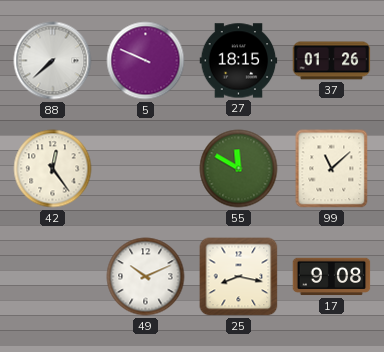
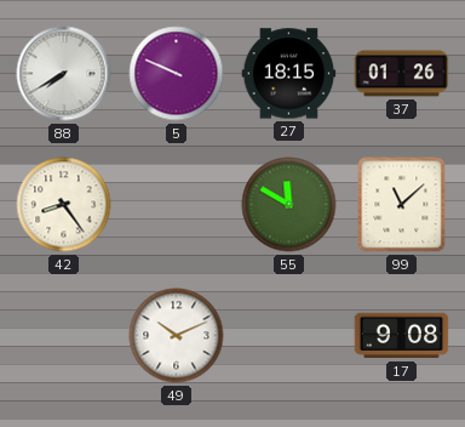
88: 7:38 -> 7:40 (64, 74)
42: 12:24 -> 8:24 (64, 205)
25: 8:17 -> none (239, 277)
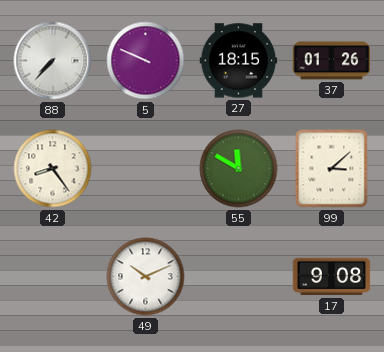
88: 7:40 -> 7:37 (53, 61)
99: 11:08 -> 3:08 (332, 169)
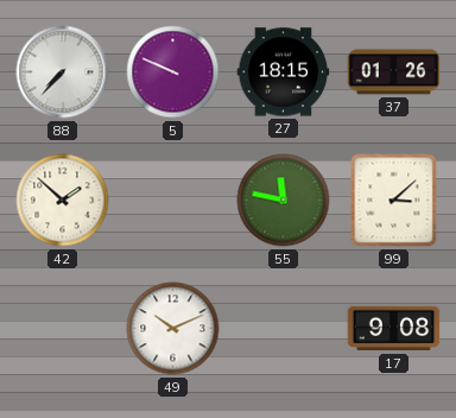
42: 8:24 -> 1:52 (63, 201)
55: 11:50 -> 11:47 (284, 201)
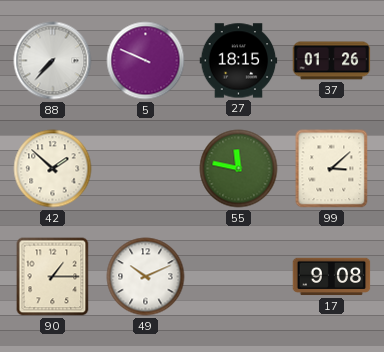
90: none -> 1:15 (53, 277)
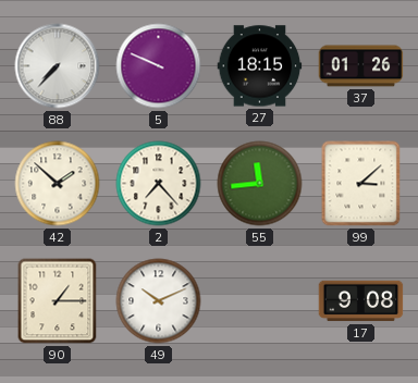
2: none -> 7:23 (159, 184)
55: 11:47 -> 11:44 (260, 184)
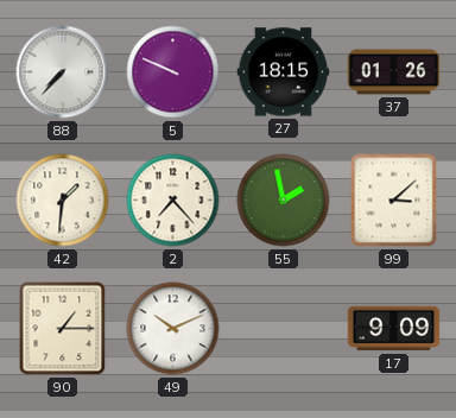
42: 1:52 -> 1:31 (63, 201)
55: 11:44 -> 1:58 (284, 201)
17: 9:08 -> 9:09 (394, 329)
